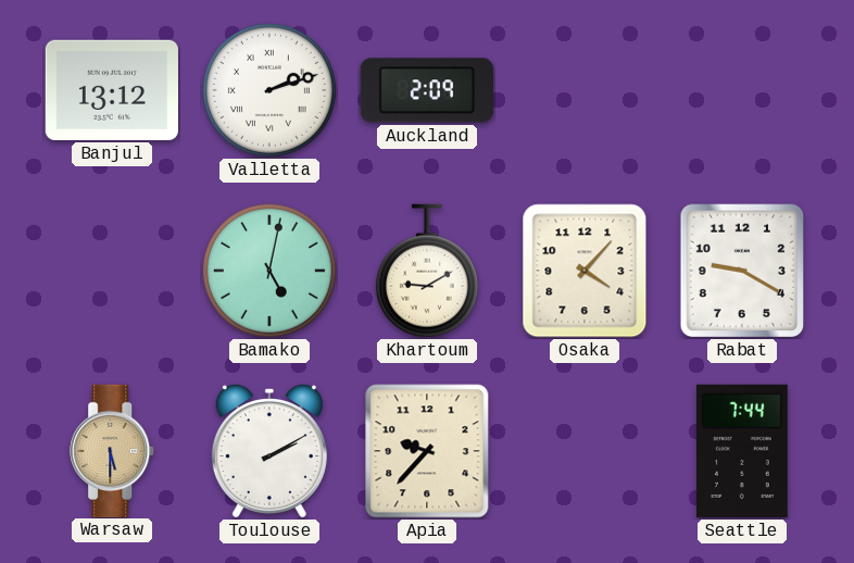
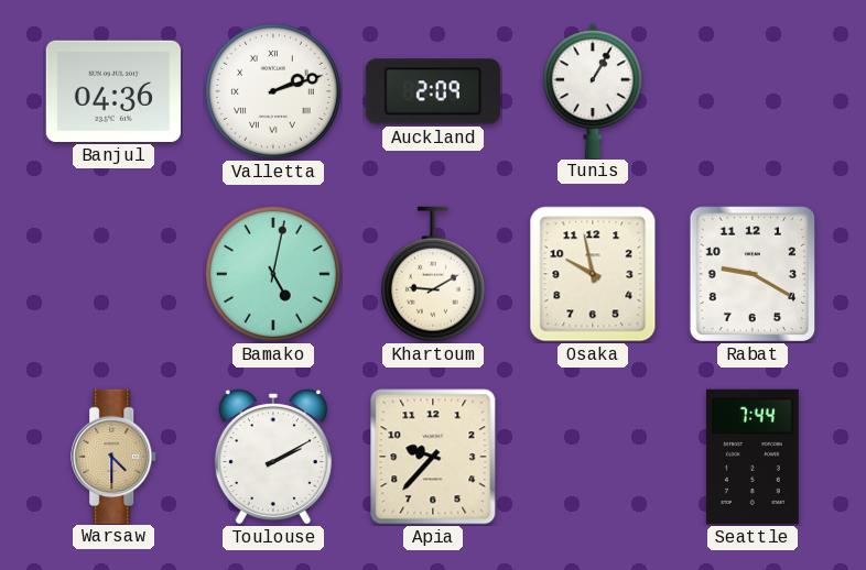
Banjul: 13:12 -> 04:36 (113, 91)
Tunis: none -> 1:05 (594, 90)
Osaka: 4:07 -> 9:58 (593, 274)
Warsaw: 5:30 -> 4:30 (115, 456)
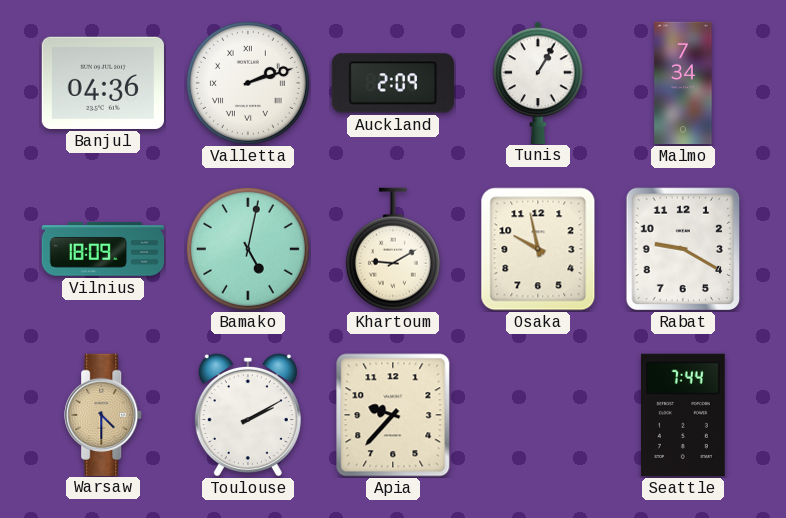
Malmo: none -> 7:34 (683, 83)
Vilnius: none -> 18:09 (102, 249)
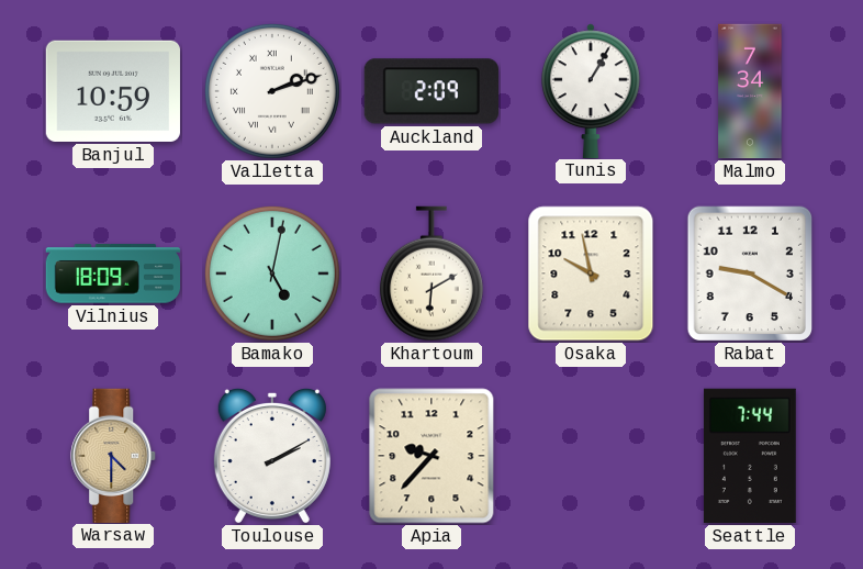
Banjul: 04:36 -> 10:59 (113, 91)
Khartoum: 9:10 -> 6:10 (431, 274)
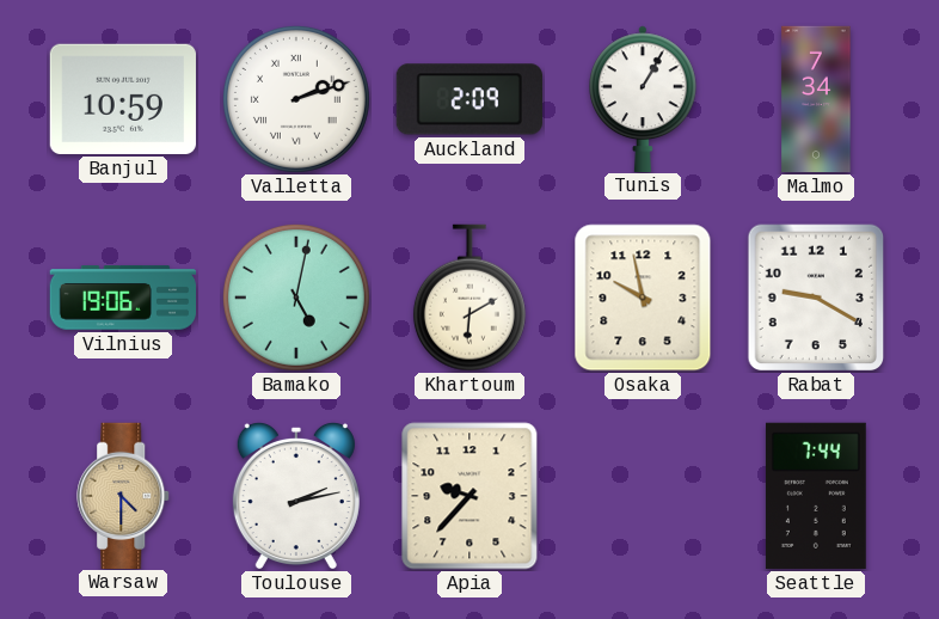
Vilnius: 18:09 -> 19:06 (122, 298)
Toulouse: 2:10 -> 2:13 (296, 496)
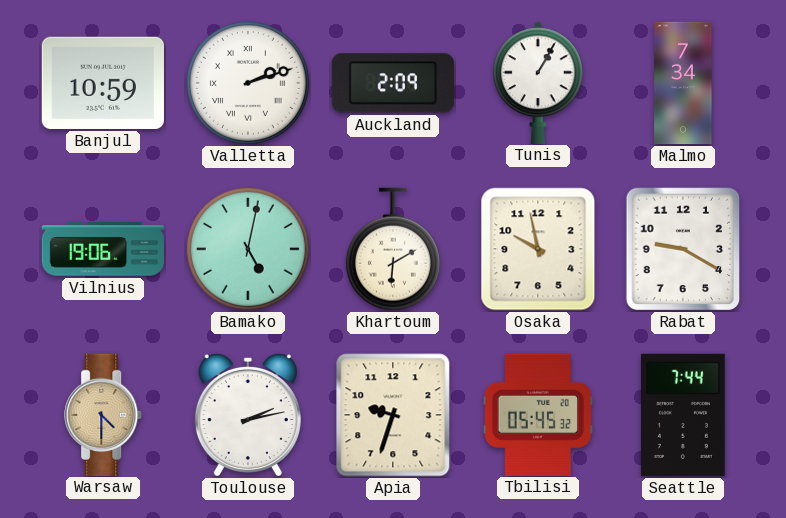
Apia: 9:37 -> 9:33 (393, 415)
Tbilisi: none -> 05:45 (538, 414)
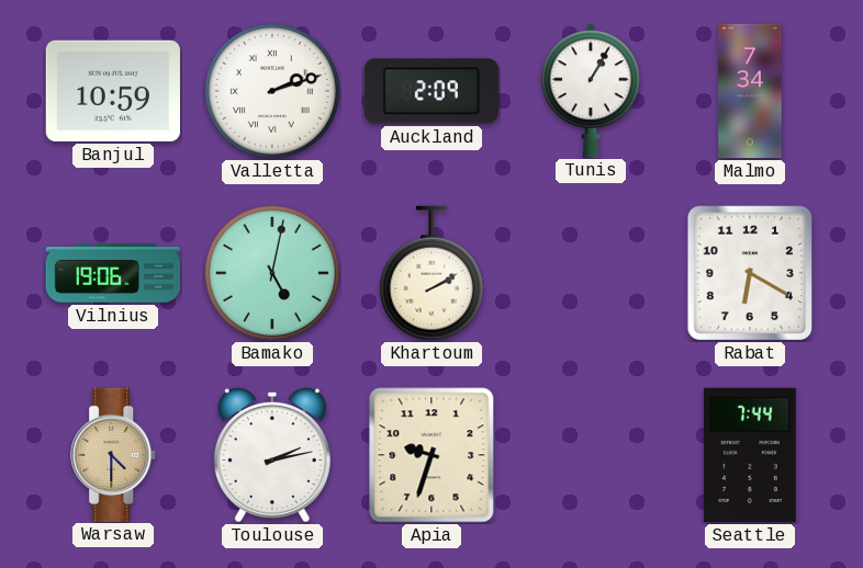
Khartoum: 6:10 -> 2:10 (431, 273)
Osaka: 9:58 -> none (538, 249)
Rabat: 9:20 -> 6:20 (750, 273)
Tbilisi: 05:45 -> none (538, 414)
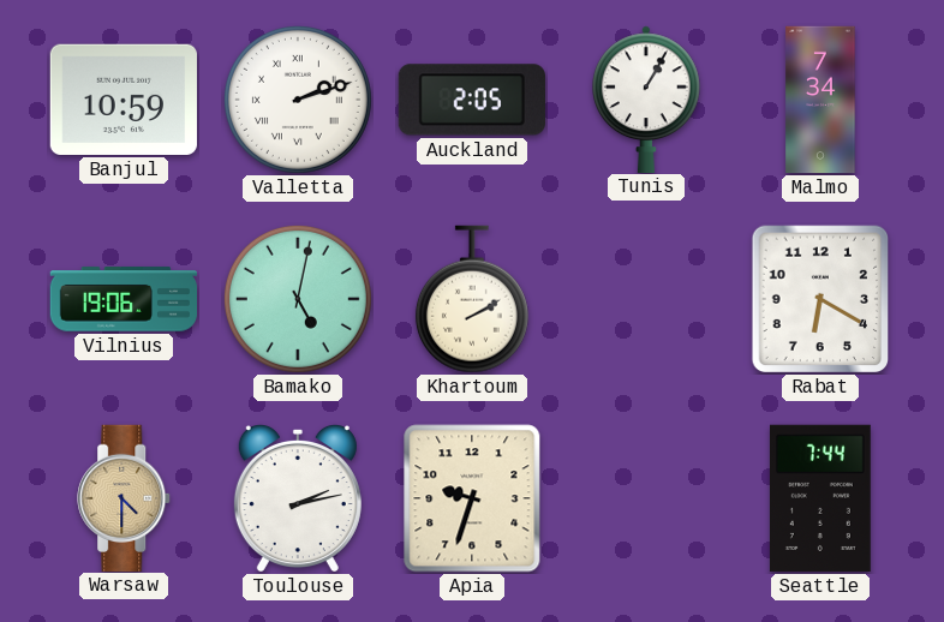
Auckland: 2:09 -> 2:05 (472, 100)
